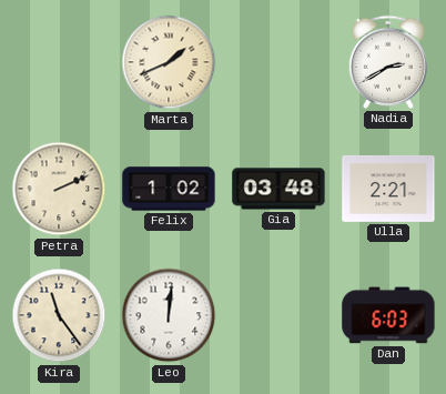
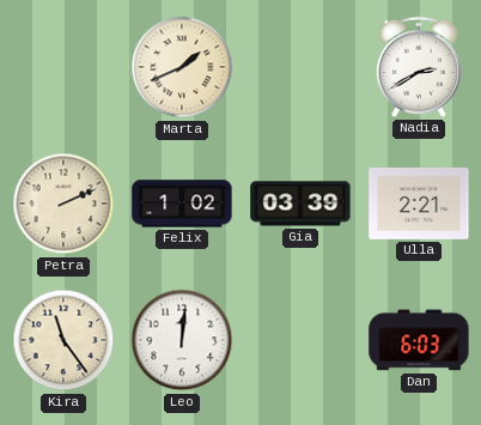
Gia: 03:48 -> 03:39 (300, 204)
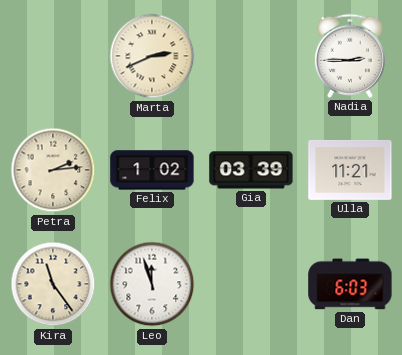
Marta: 1:41 -> 2:41 (152, 56)
Nadia: 2:40 -> 2:45 (350, 56)
Petra: 2:11 -> 2:14 (53, 170)
Ulla: 2:21 -> 11:21 (350, 170)
Leo: 12:01 -> 11:57 (152, 284)
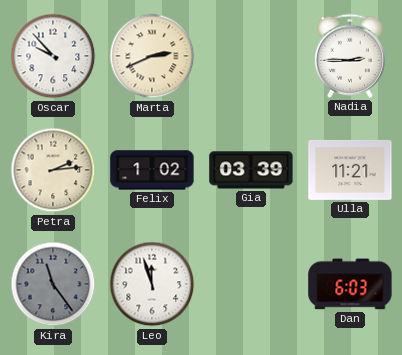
Oscar: none -> 9:53 (53, 56)
Kira dial: cream -> grey (53, 284)
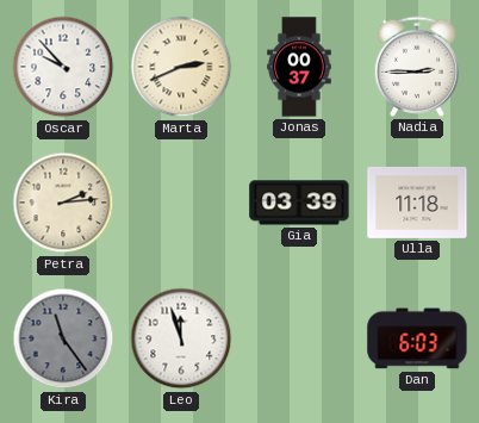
Jonas: none -> 00:37 (299, 67)
Felix: 1:02 -> none (152, 170)
Ulla: 11:21 -> 11:18 (417, 203)
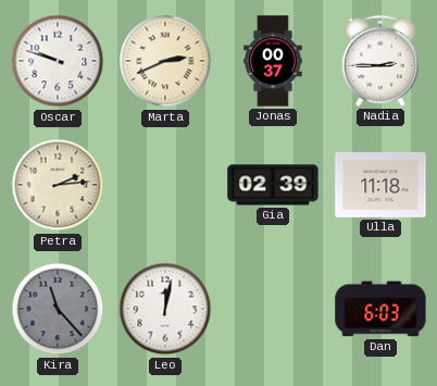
Oscar: 9:53 -> 9:48 (58, 61)
Gia: 03:39 -> 02:39 (273, 185)
Kira: 11:24 -> 11:23 (58, 309)
Leo: 11:57 -> 12:02 (165, 309)
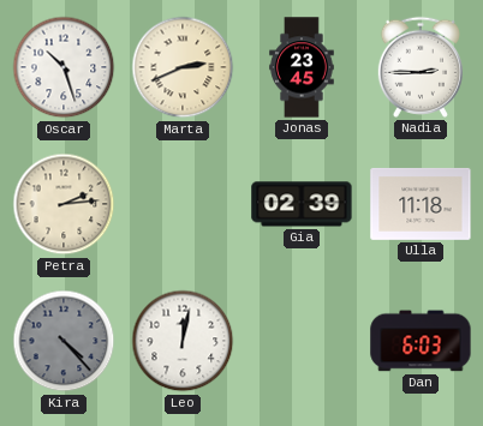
Oscar: 9:48 -> 10:27 (64, 67)
Jonas: 00:37 -> 23:45 (302, 67)
Kira: 11:23 -> 4:23 (64, 341)
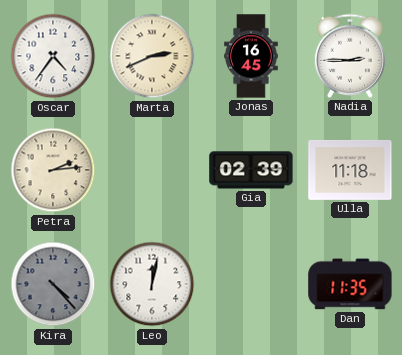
Oscar: 10:27 -> 4:36 (53, 56)
Jonas: 23:45 -> 16:45 (251, 56)
Dan: 6:03 -> 11:35 (350, 284)
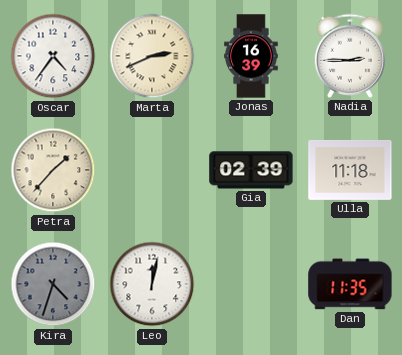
Jonas: 16:45 -> 16:39 (251, 56)
Petra: 2:14 -> 1:37 (53, 170)
Kira: 4:23 -> 4:33 (53, 284)
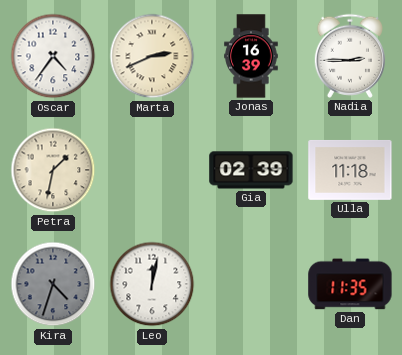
Petra: 1:37 -> 1:32 (53, 170)
